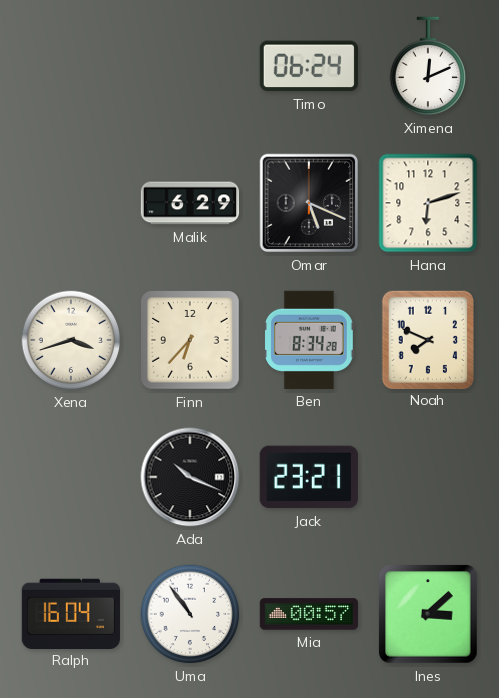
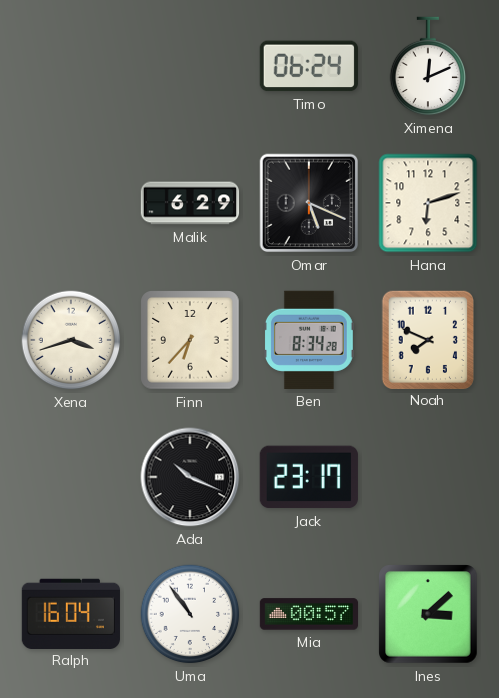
Jack: 23:21 -> 23:17 (309, 477)
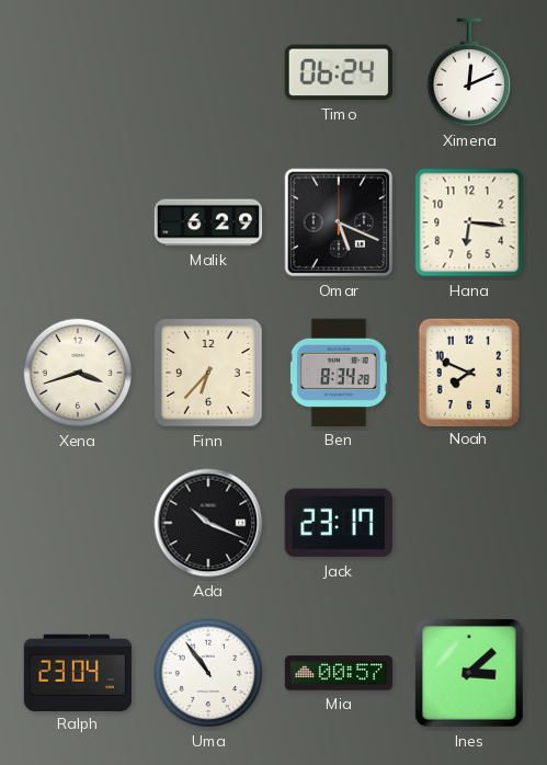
Hana: 6:12 -> 6:16 (469, 222)
Ralph: 16:04 -> 23:04 (77, 672)
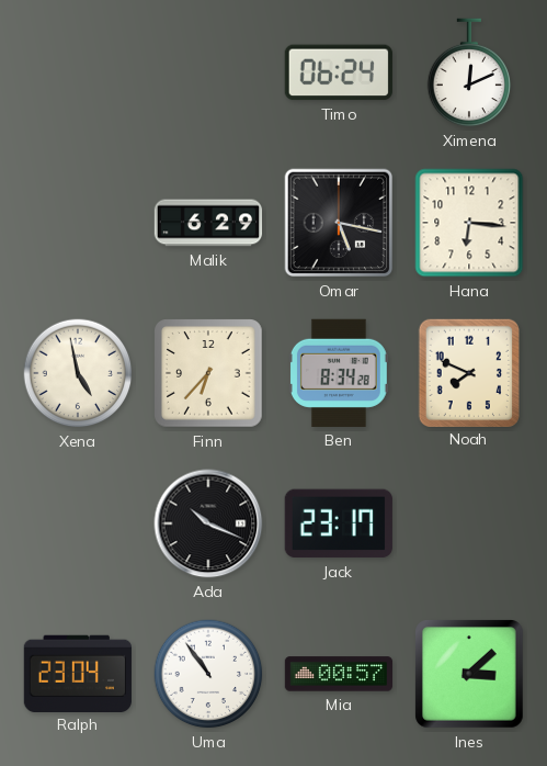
Omar: 5:19 -> 5:17 (339, 223)
Xena: 3:42 -> 4:58 (78, 373)
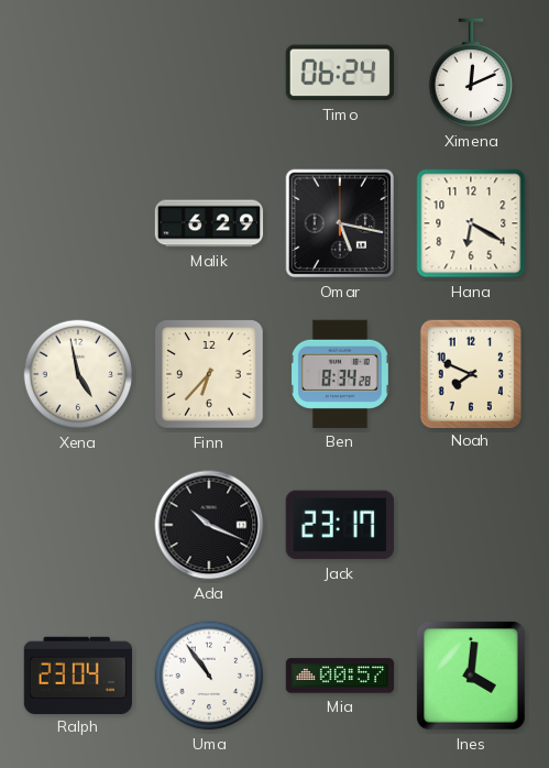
Hana: 6:16 -> 6:20 (471, 223)
Ines: 3:08 -> 4:01 (471, 676)
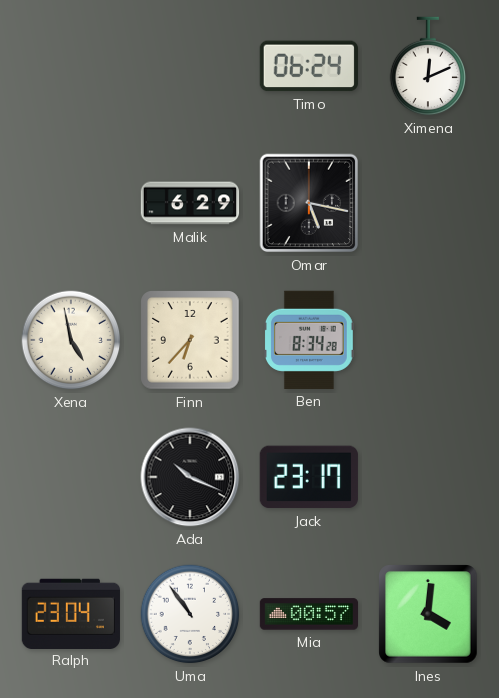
Hana: 6:20 -> none (471, 223)
Noah: 7:49 -> none (470, 373)
